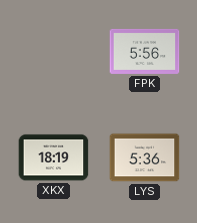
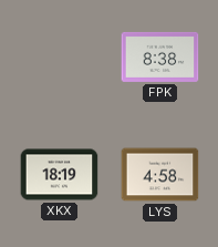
FPK: 5:56 -> 8:38 (160, 56)
LYS: 5:36 -> 4:58 (160, 175)
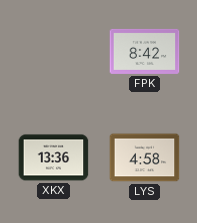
FPK: 8:38 -> 8:42 (145, 51)
XKX: 18:19 -> 13:36 (54, 158)
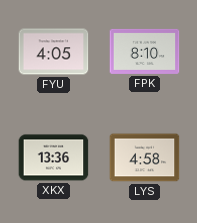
FYU: none -> 4:05 (54, 52)
FPK: 8:42 -> 8:10 (145, 51)
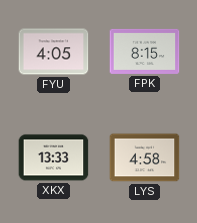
FPK: 8:10 -> 8:15 (145, 51)
XKX: 13:36 -> 13:33 (54, 158)
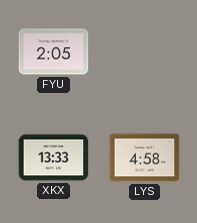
FYU: 4:05 -> 2:05 (54, 52)
FPK: 8:15 -> none (145, 51)
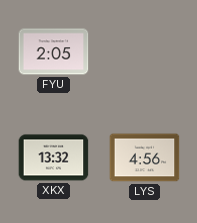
XKX: 13:33 -> 13:32 (54, 158)
LYS: 4:58 -> 4:56 (145, 158)
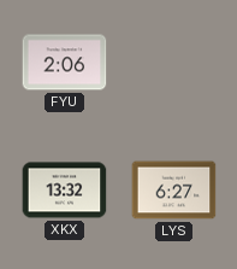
FYU: 2:05 -> 2:06 (65, 63)
LYS: 4:56 -> 6:27 (174, 191)
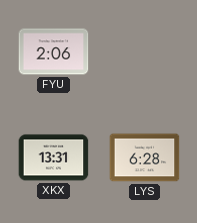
XKX: 13:32 -> 13:31 (54, 158)
LYS: 6:27 -> 6:28 (145, 158)
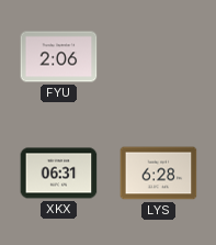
XKX: 13:31 -> 06:31 (59, 174)
